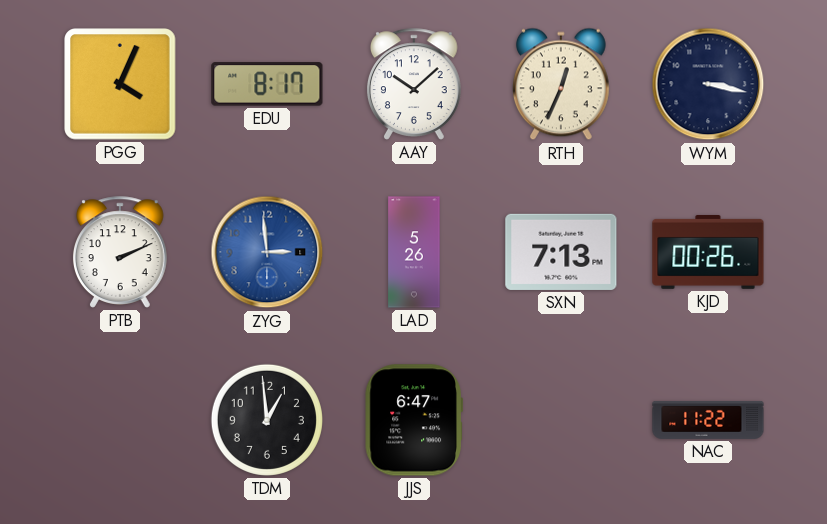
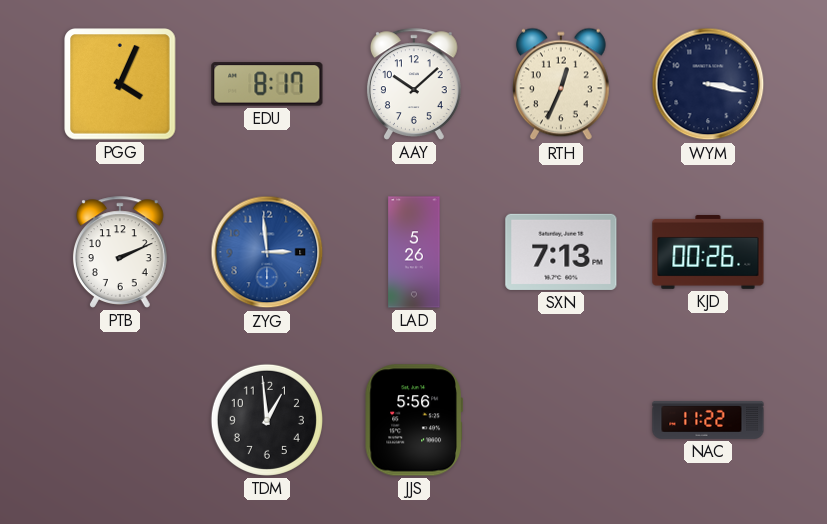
JJS: 6:47 -> 5:56 (414, 420)
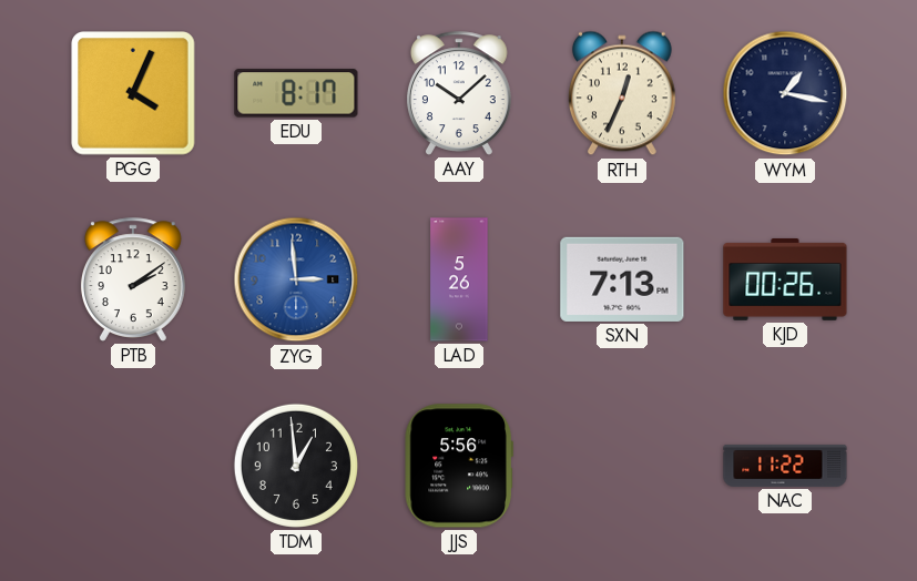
WYM: 3:17 -> 1:17 (785, 93)
PTB: 2:11 -> 2:09 (133, 279)
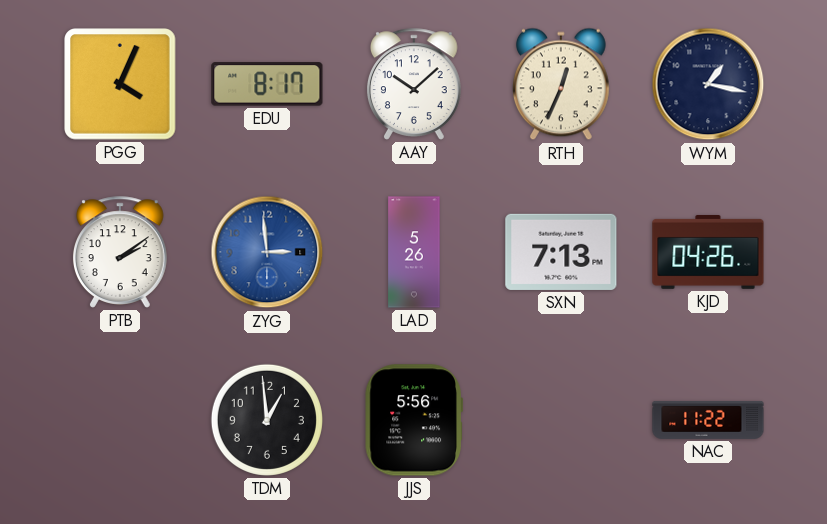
KJD: 00:26 -> 04:26 (708, 252)
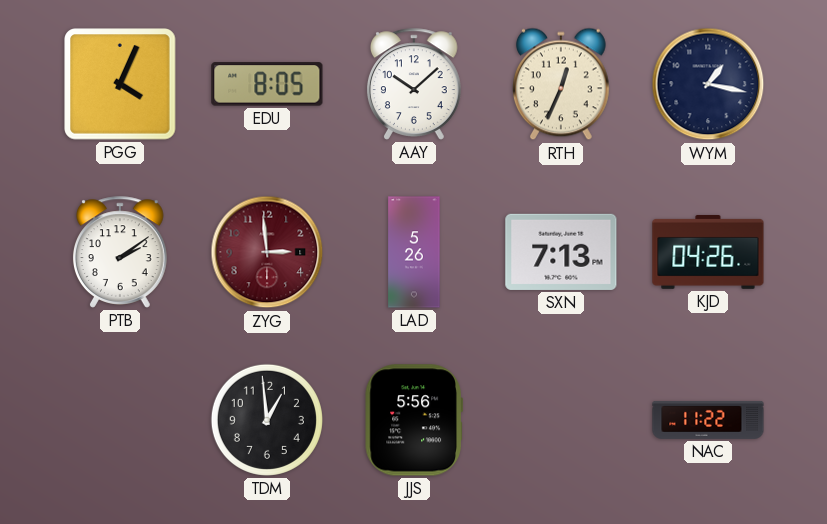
EDU: 8:17 -> 8:05 (267, 84)
ZYG dial: blue -> burgundy (267, 252)
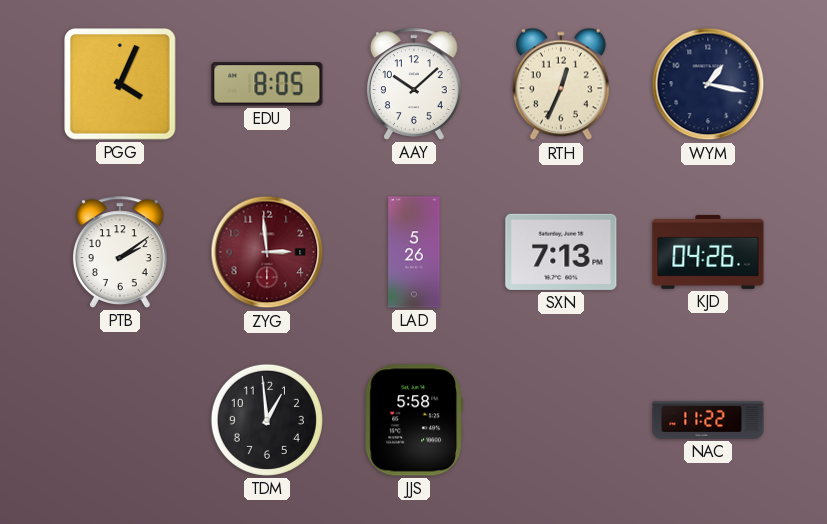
JJS: 5:56 -> 5:58 (414, 420)
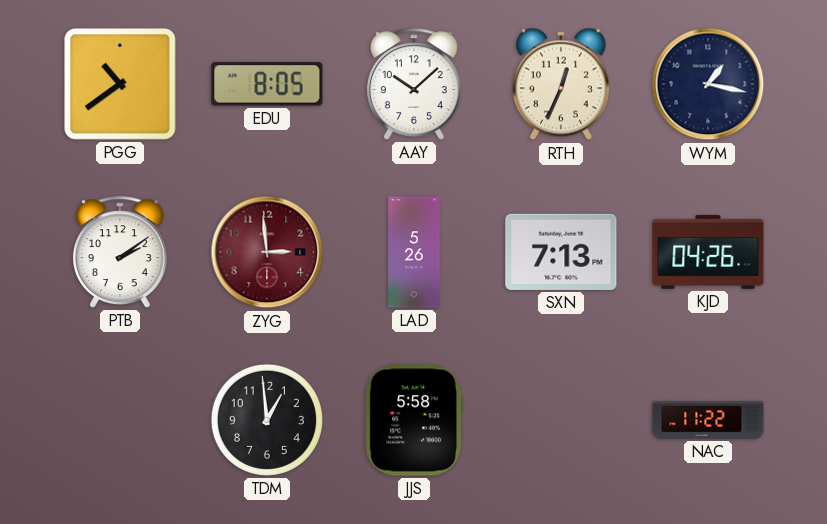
PGG: 4:04 -> 10:39 (120, 84)
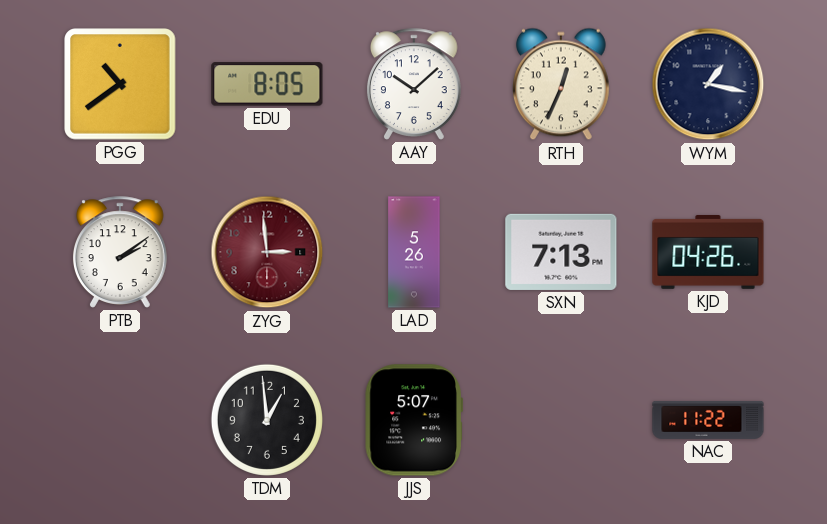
JJS: 5:58 -> 5:07 (414, 420)
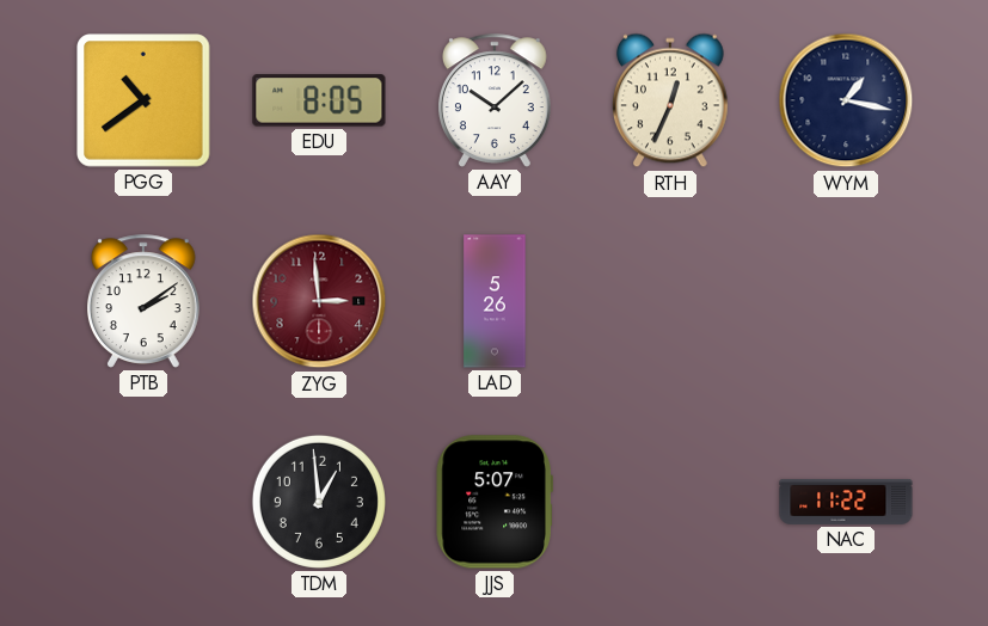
SXN: 7:13 -> none (561, 252)
KJD: 04:26 -> none (708, 252)
